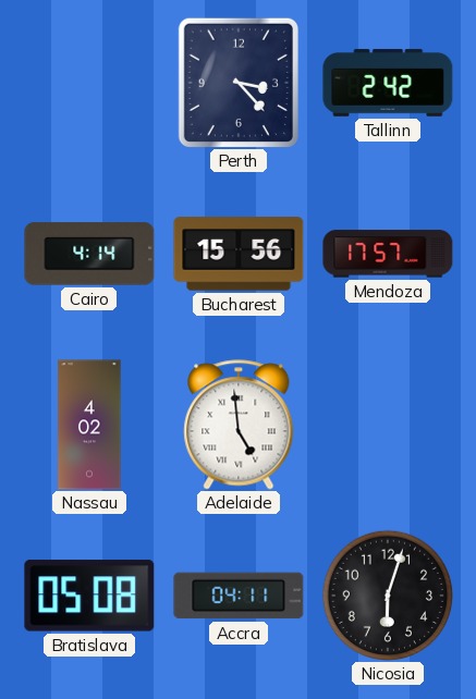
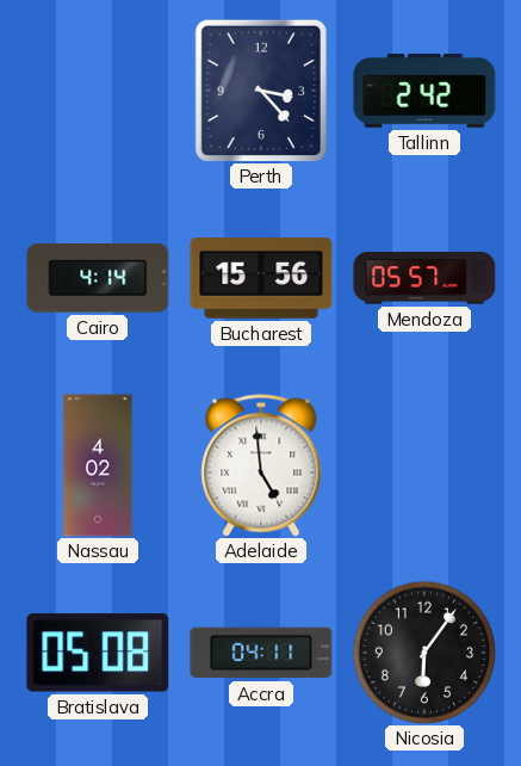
Mendoza: 17:57 -> 05:57 (424, 278)
Nicosia: 6:03 -> 6:06 (423, 651)
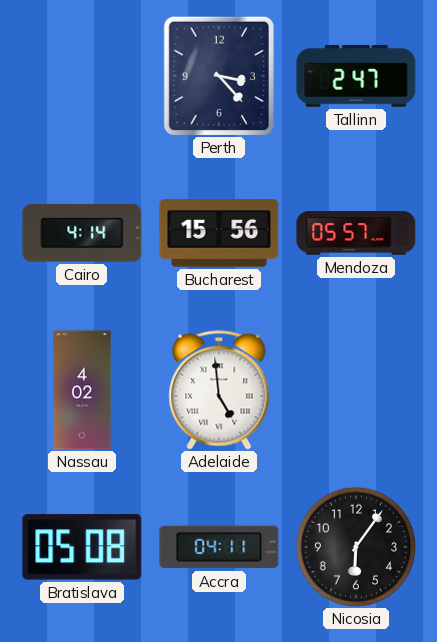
Tallinn: 2:42 -> 2:47 (356, 76)
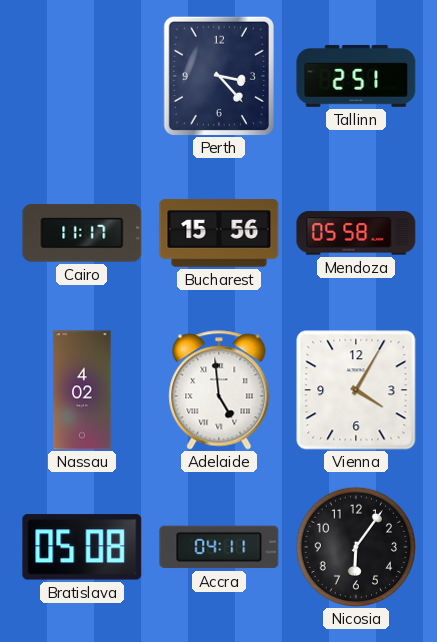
Tallinn: 2:47 -> 2:51 (356, 76)
Cairo: 4:14 -> 11:17 (82, 233)
Mendoza: 05:57 -> 05:58 (356, 233)
Vienna: none -> 4:05 (356, 390)
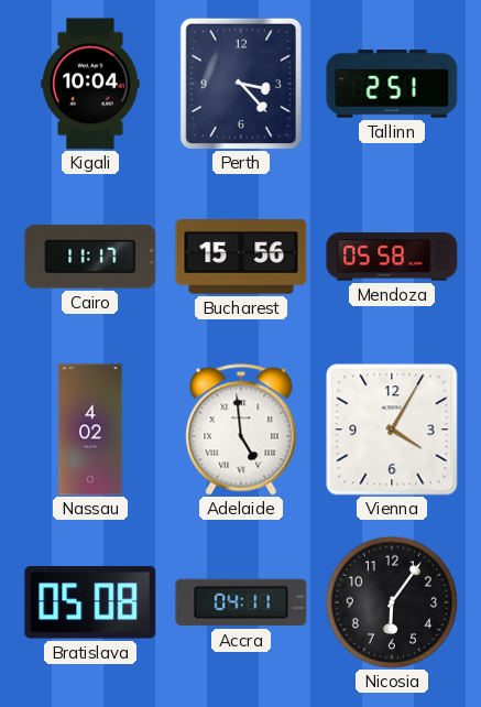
Kigali: none -> 10:04 (90, 84)
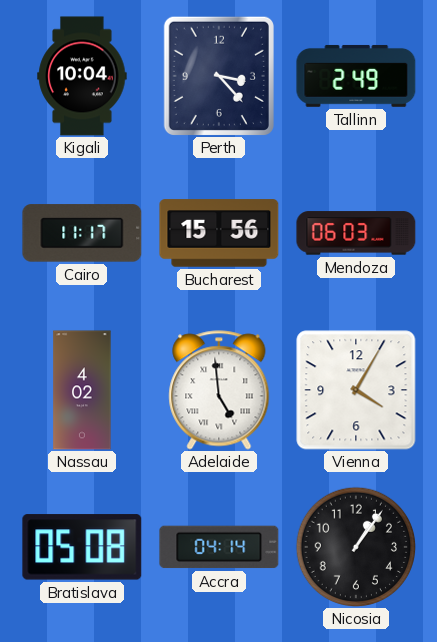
Tallinn: 2:51 -> 2:49 (356, 76)
Mendoza: 05:58 -> 06:03 (356, 233)
Accra: 04:11 -> 04:14 (219, 547)
Nicosia: 6:06 -> 1:06 (355, 546)
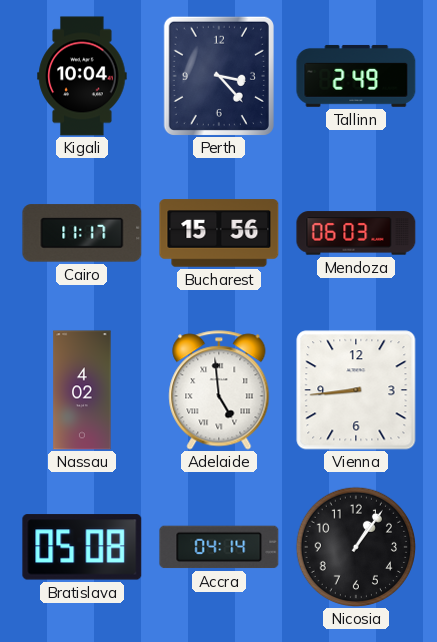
Vienna: 4:05 -> 8:44 (356, 390)
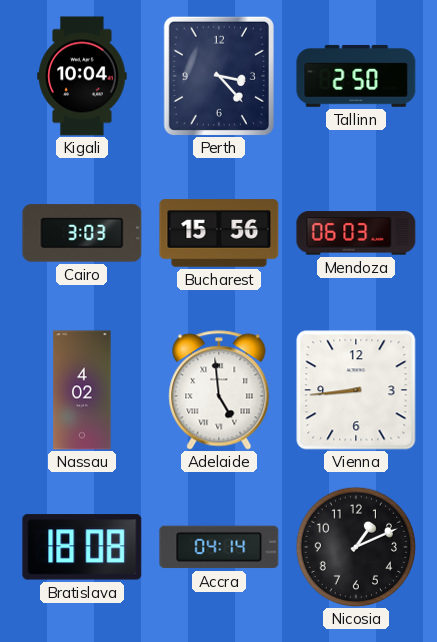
Tallinn: 2:49 -> 2:50 (356, 76)
Cairo: 11:17 -> 3:03 (82, 233)
Bratislava: 05:08 -> 18:08 (82, 547)
Nicosia: 1:06 -> 1:11 (355, 546)
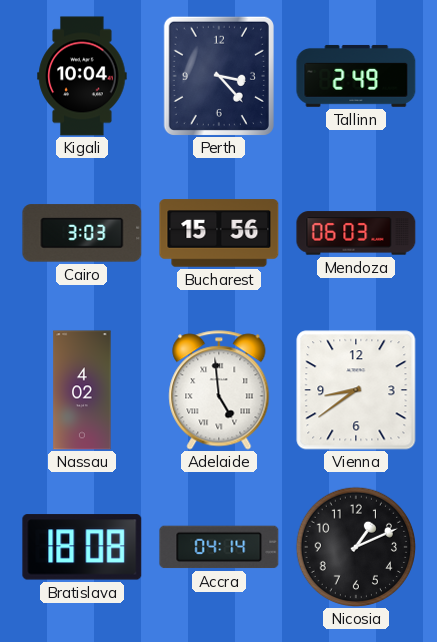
Tallinn: 2:50 -> 2:49 (356, 76)
Vienna: 8:44 -> 8:39 (356, 390)
